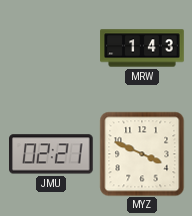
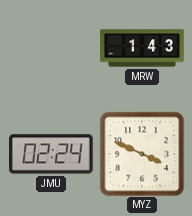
JMU: 02:21 -> 02:24 (52, 154)
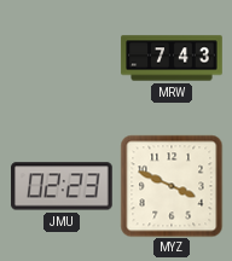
MRW: 1:43 -> 7:43 (172, 58)
JMU: 02:24 -> 02:23 (63, 186)
